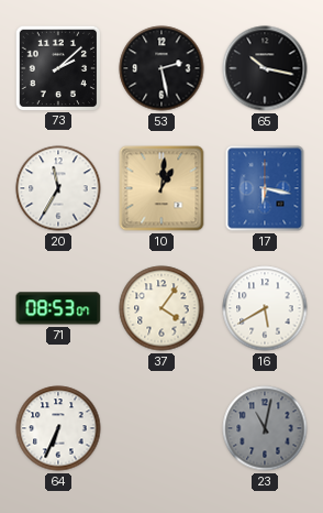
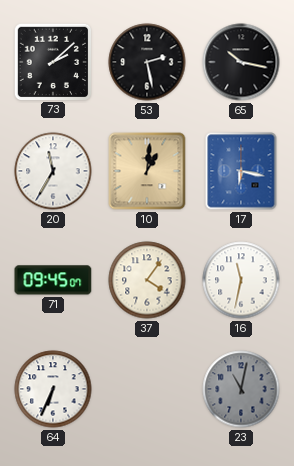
71: 08:53 -> 09:45 (53, 280)
16: 5:40 -> 11:32 (241, 280)
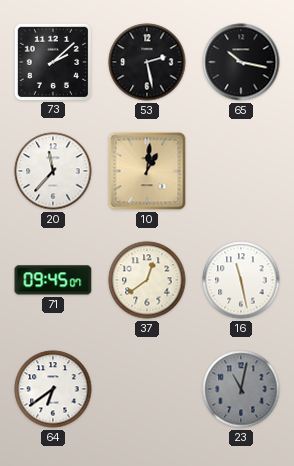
20: 11:35 -> 11:37 (53, 171)
17: 6:17 -> none (241, 171)
37: 4:06 -> 12:39 (147, 280)
16: 11:32 -> 11:28 (241, 280)
64: 6:34 -> 6:39 (53, 389)
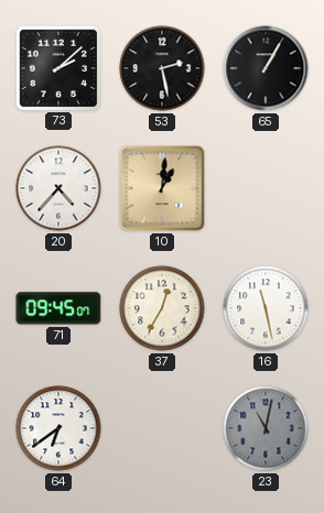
65: 10:17 -> 1:05 (266, 68)
20: 11:37 -> 4:37 (58, 188)
37: 12:39 -> 12:35 (162, 308)
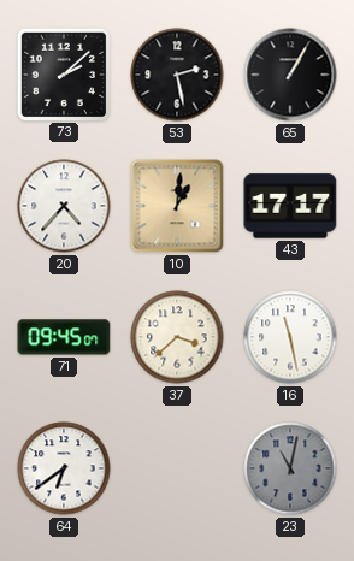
43: none -> 17:17 (290, 206)
37: 12:35 -> 3:38 (177, 337)
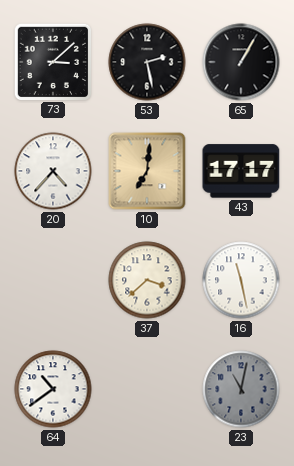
73: 2:08 -> 3:08 (52, 61)
10: 1:01 -> 7:01 (147, 171)
71: 09:45 -> none (64, 337)
64: 6:39 -> 10:39 (53, 389)
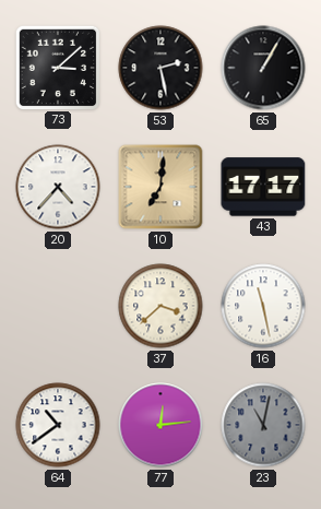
77: none -> 12:14 (160, 425)
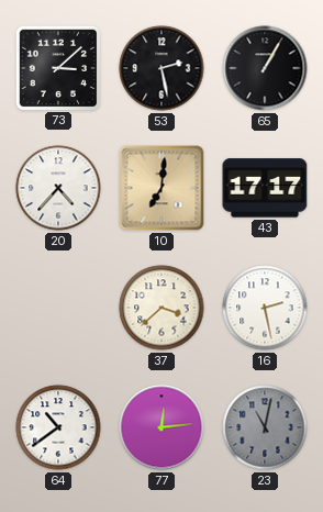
16: 11:28 -> 2:28 (265, 308)
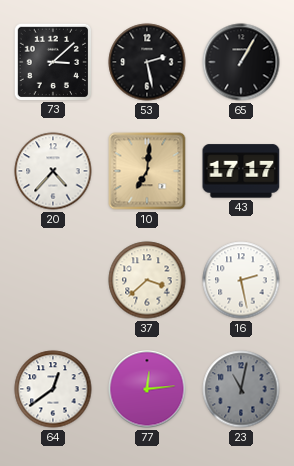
64: 10:39 -> 12:39 (53, 389)
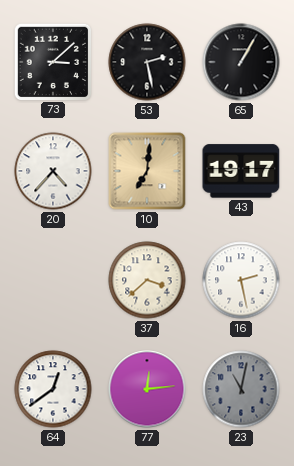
43: 17:17 -> 19:17 (241, 171)
